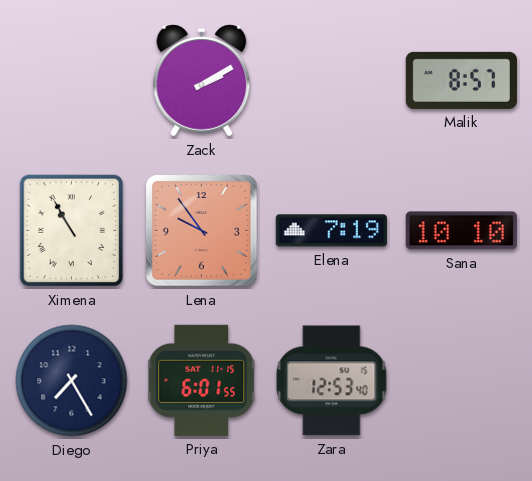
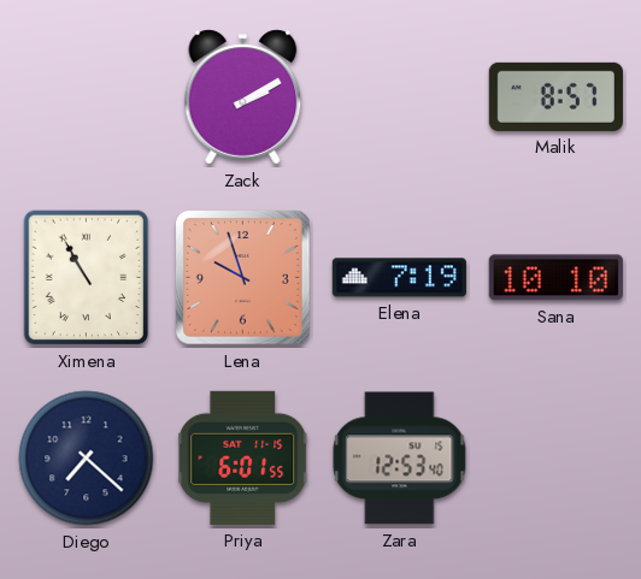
Lena: 9:54 -> 9:57 (243, 278)
Diego: 7:25 -> 7:22 (87, 459)
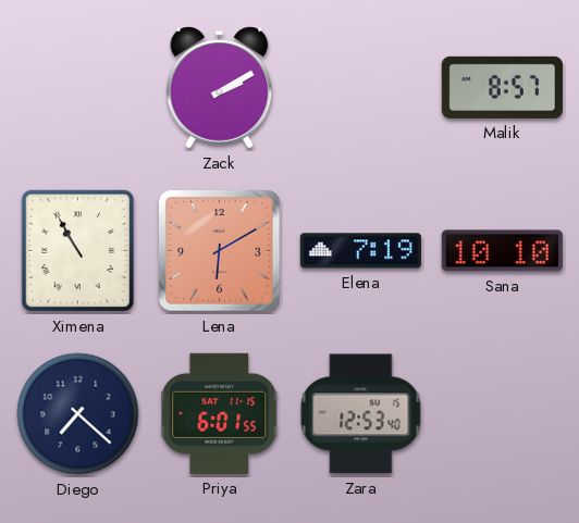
Lena: 9:57 -> 6:10 (220, 251)
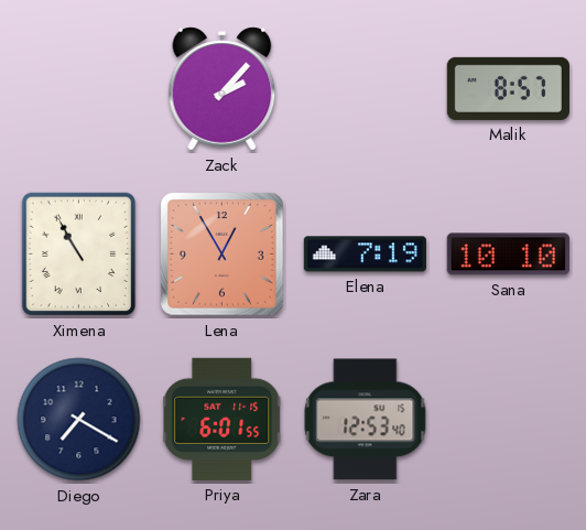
Zack: 2:10 -> 2:07 (223, 89)
Lena: 6:10 -> 12:55 (223, 255)
Diego: 7:22 -> 7:20 (79, 420)
